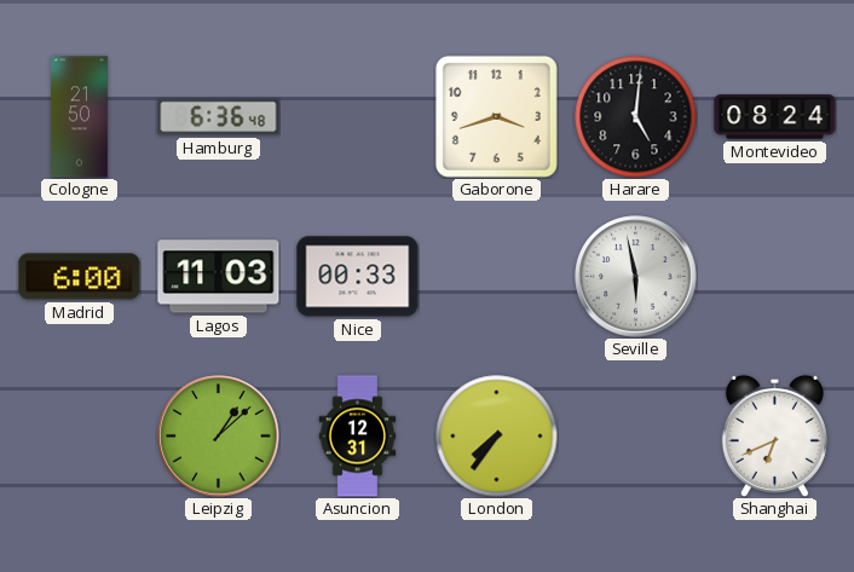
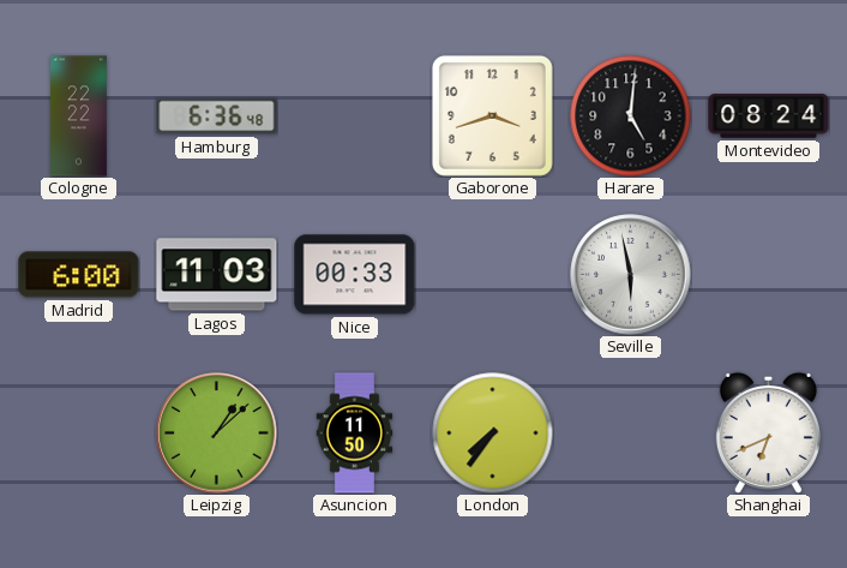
Cologne: 21:50 -> 22:22 (79, 116)
Asuncion: 12:31 -> 11:50 (355, 434)
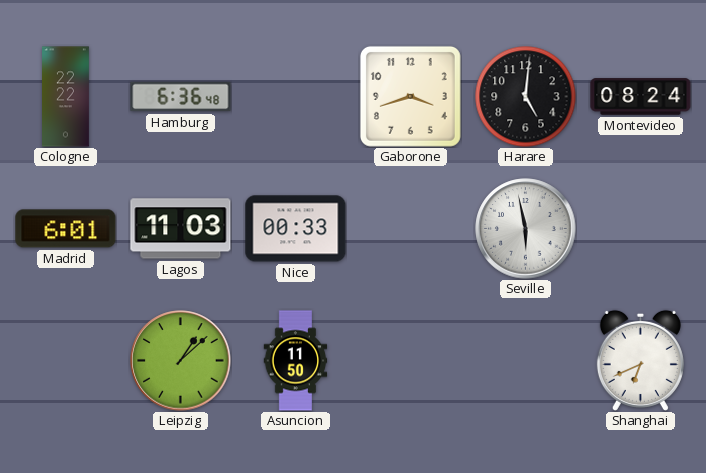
Madrid: 6:00 -> 6:01 (66, 229)
London: 7:36 -> none (493, 434)
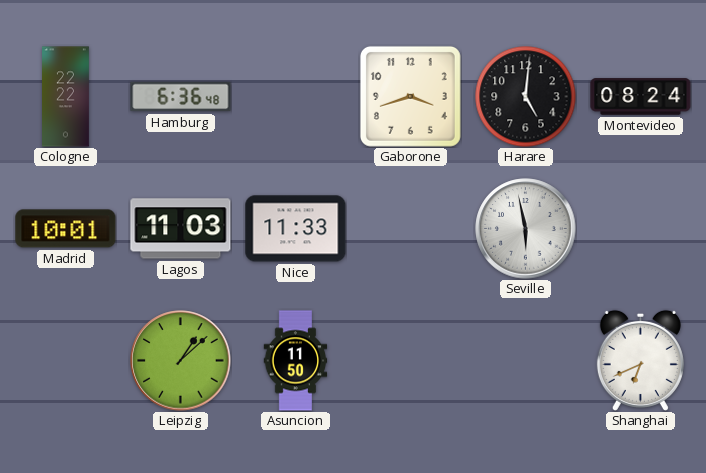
Madrid: 6:01 -> 10:01 (66, 229)
Nice: 00:33 -> 11:33 (296, 229)
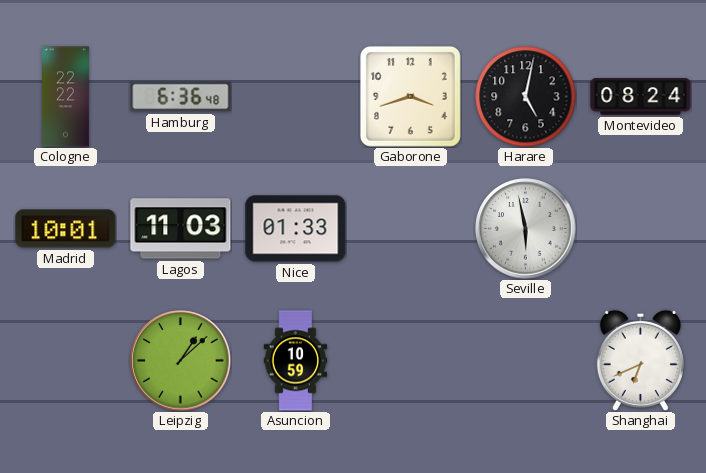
Harare: 5:01 -> 5:02 (526, 97)
Nice: 11:33 -> 01:33 (296, 229)
Asuncion: 11:50 -> 10:59 (296, 361)
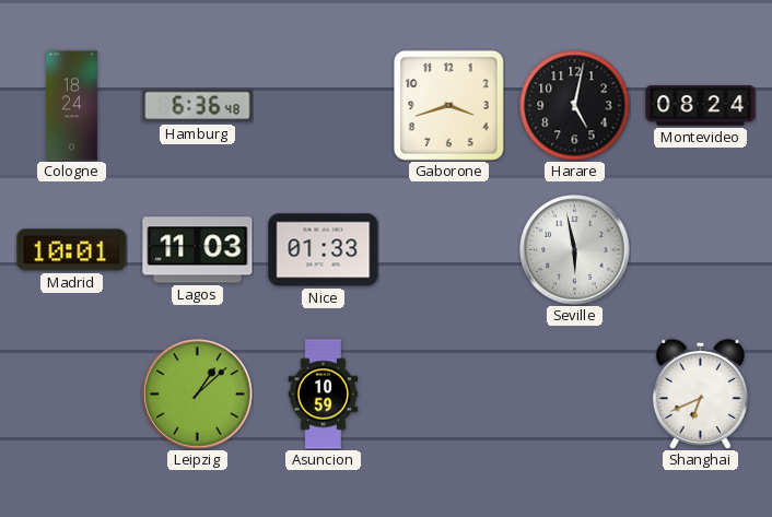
Cologne: 22:22 -> 18:24 (72, 106)
